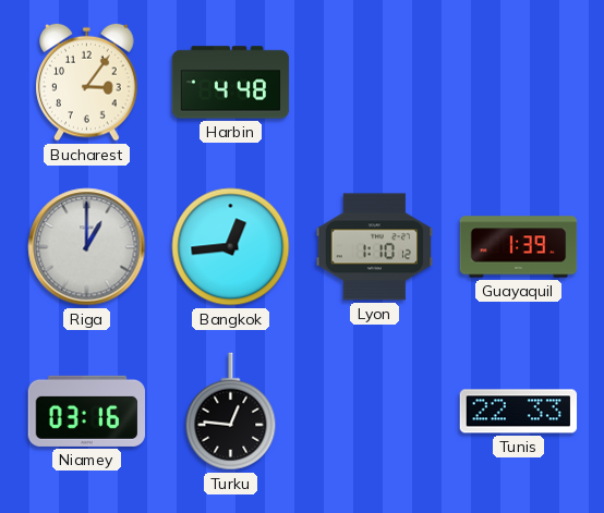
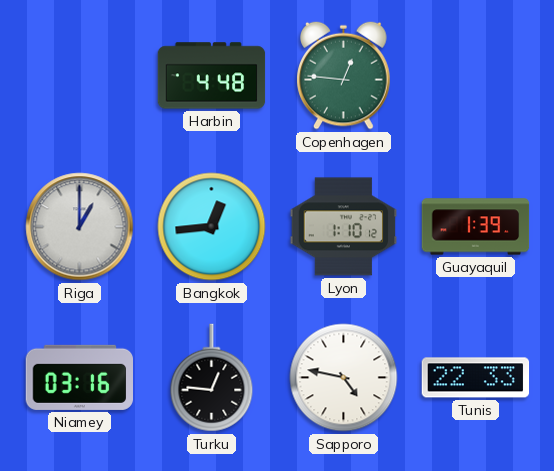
Bucharest: 3:06 -> none (87, 82)
Copenhagen: none -> 12:46 (344, 75)
Sapporo: none -> 4:47 (344, 378)
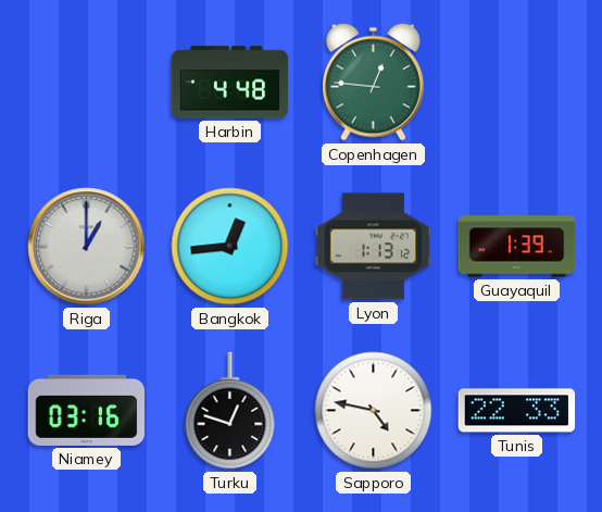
Lyon: 1:10 -> 1:13 (374, 247)
Turku: 12:46 -> 12:48 (230, 411)
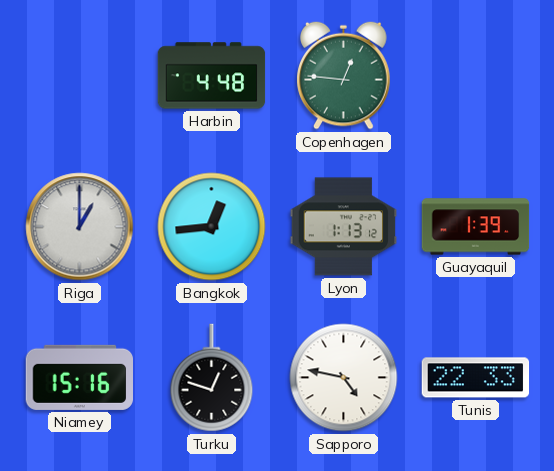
Niamey: 03:16 -> 15:16 (80, 377)
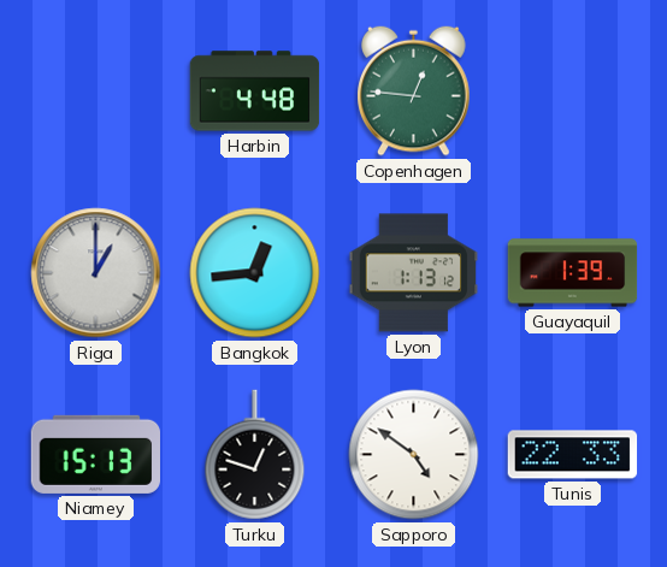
Niamey: 15:16 -> 15:13 (96, 454)
Sapporo: 4:47 -> 4:51 (414, 455)
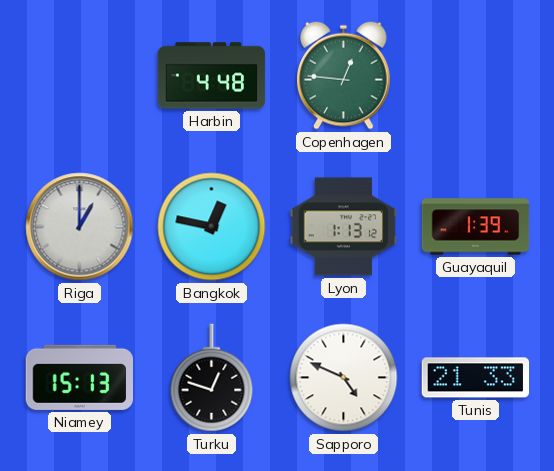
Bangkok: 12:44 -> 12:47 (212, 227)
Sapporo: 4:51 -> 4:49 (344, 378)
Tunis: 22:33 -> 21:33 (476, 378)
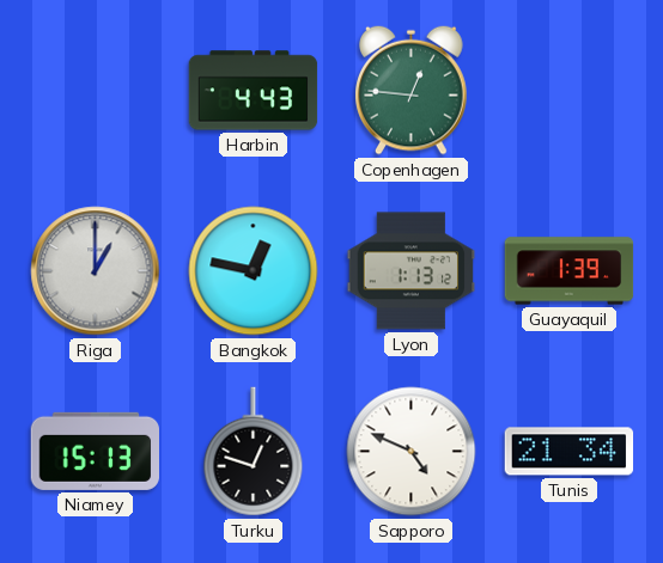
Harbin: 4:48 -> 4:43 (254, 91)
Tunis: 21:33 -> 21:34 (570, 452)
